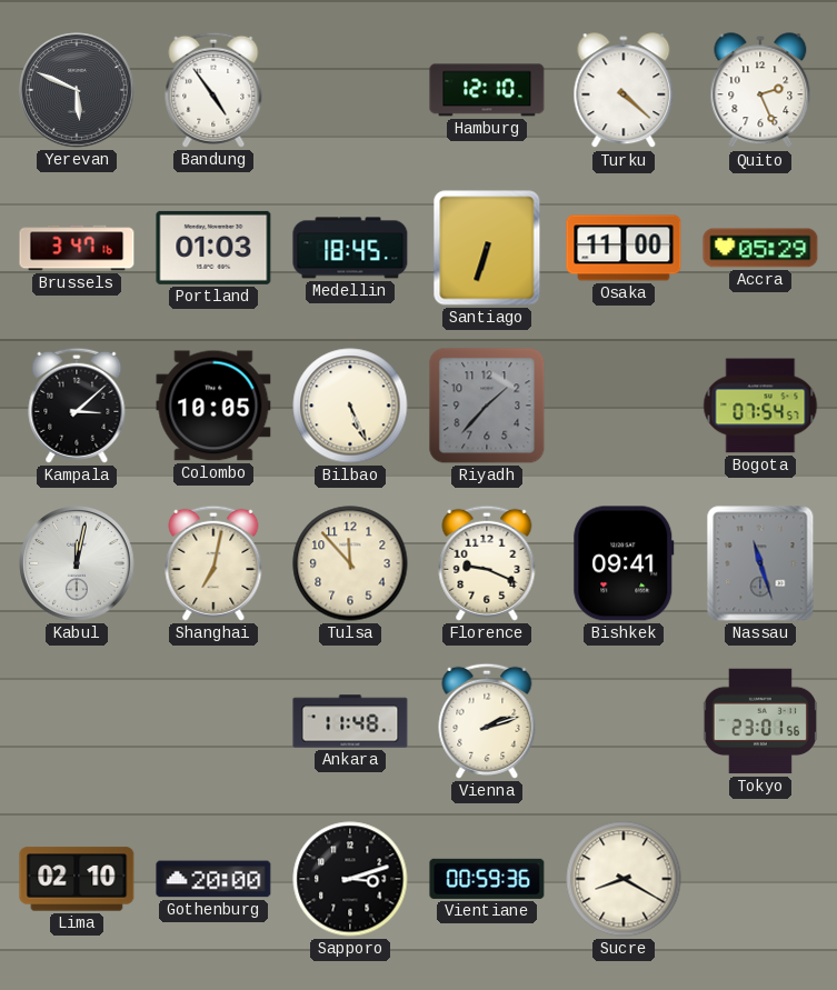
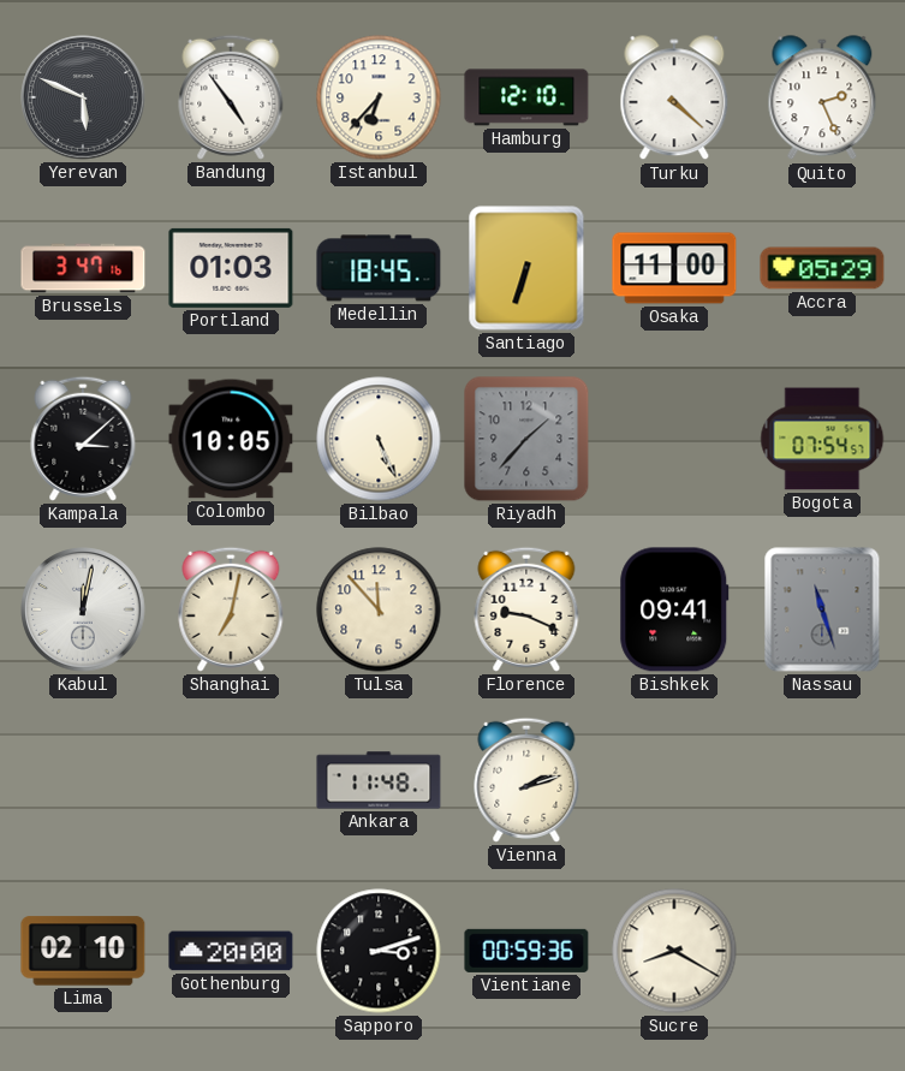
Istanbul: none -> 6:37 (379, 97)
Tokyo: 23:01 -> none (759, 721)
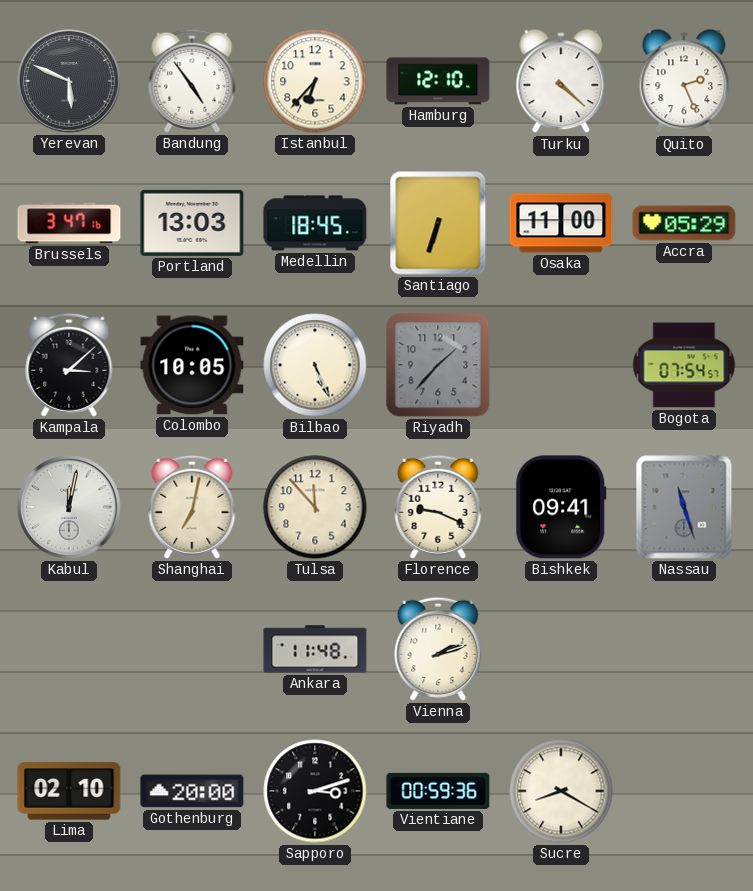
Portland: 01:03 -> 13:03 (192, 223)
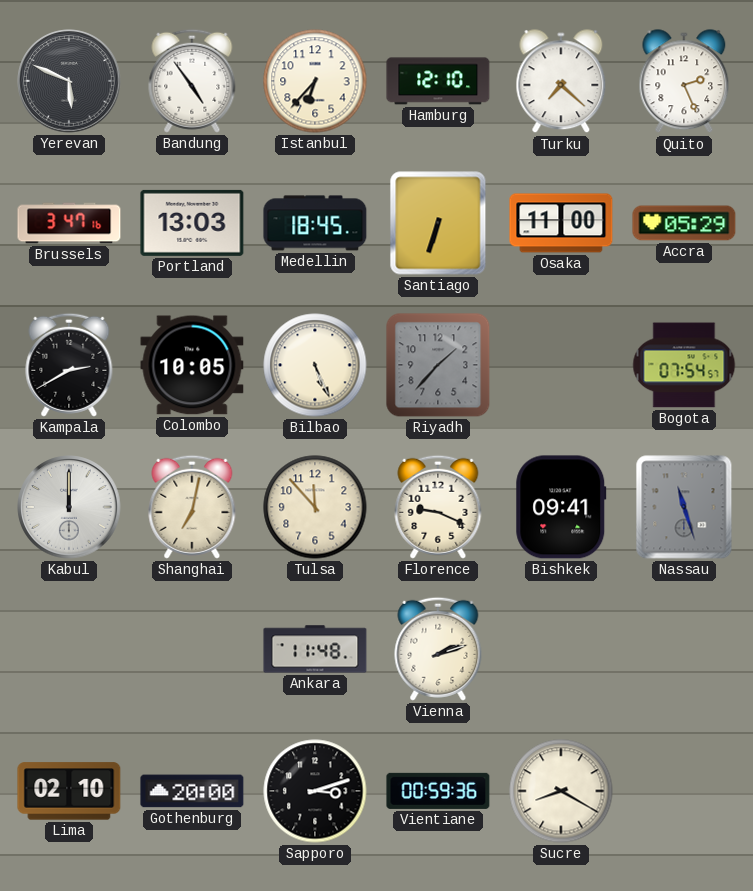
Turku: 4:22 -> 7:22 (561, 82)
Kampala: 3:08 -> 2:40 (69, 365)
Kabul: 12:02 -> 12:00 (69, 507)
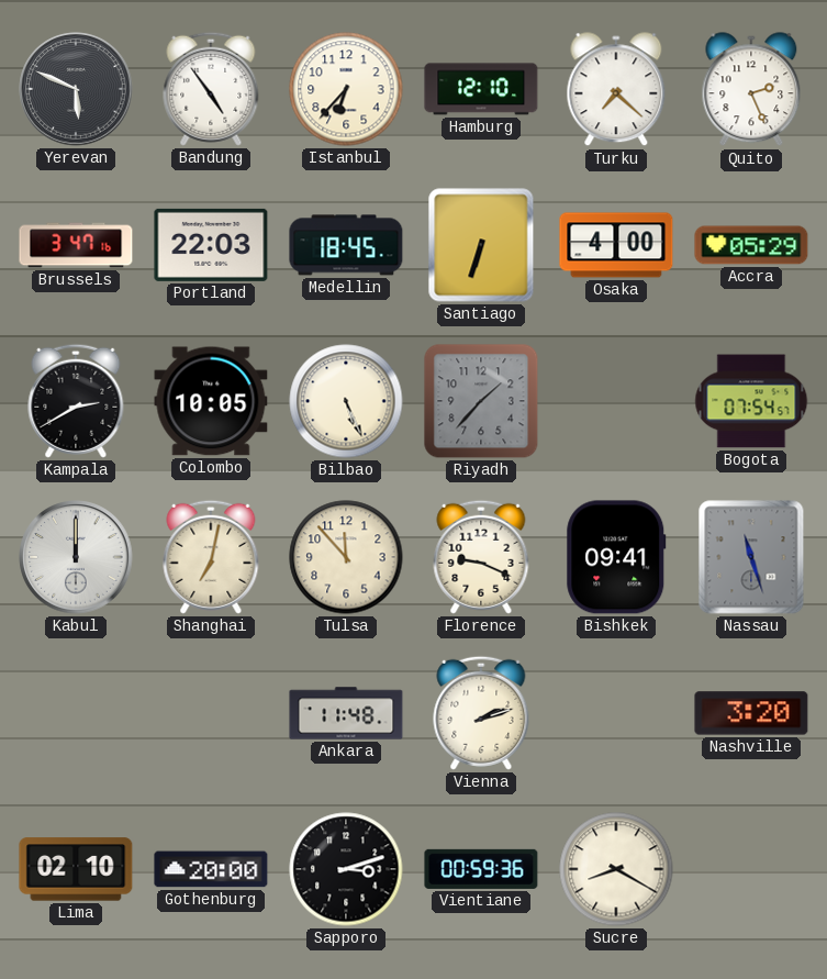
Portland: 13:03 -> 22:03 (211, 245)
Osaka: 11:00 -> 4:00 (616, 245)
Nashville: none -> 3:20 (751, 713)
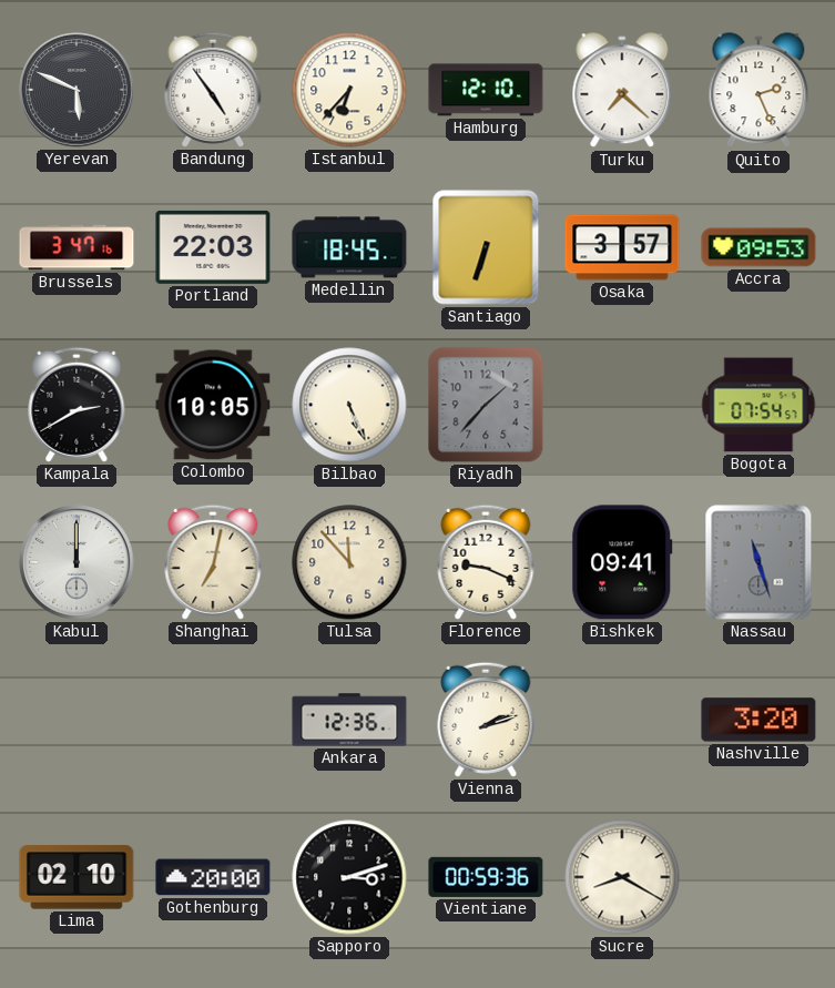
Osaka: 4:00 -> 3:57 (622, 247)
Accra: 05:29 -> 09:53 (758, 247)
Ankara: 11:48 -> 12:36 (349, 720)
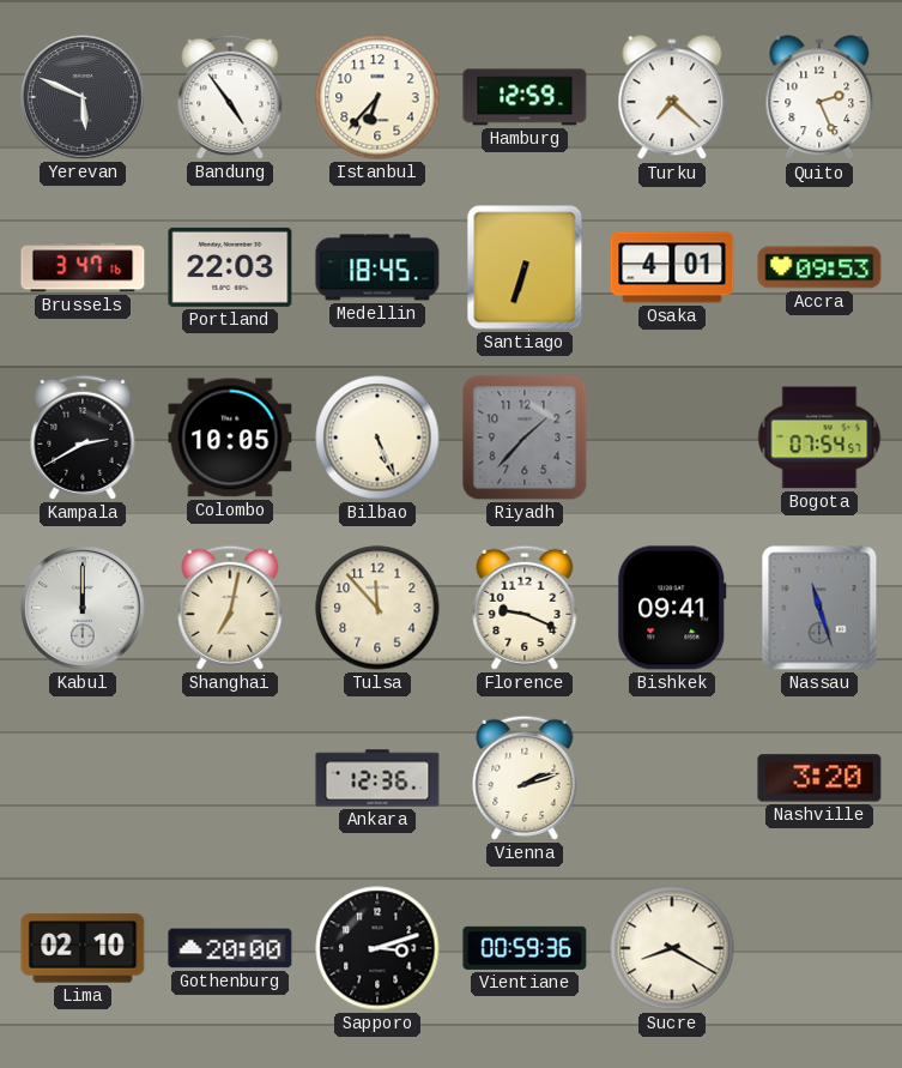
Hamburg: 12:10 -> 12:59 (525, 97)
Osaka: 3:57 -> 4:01 (672, 267)
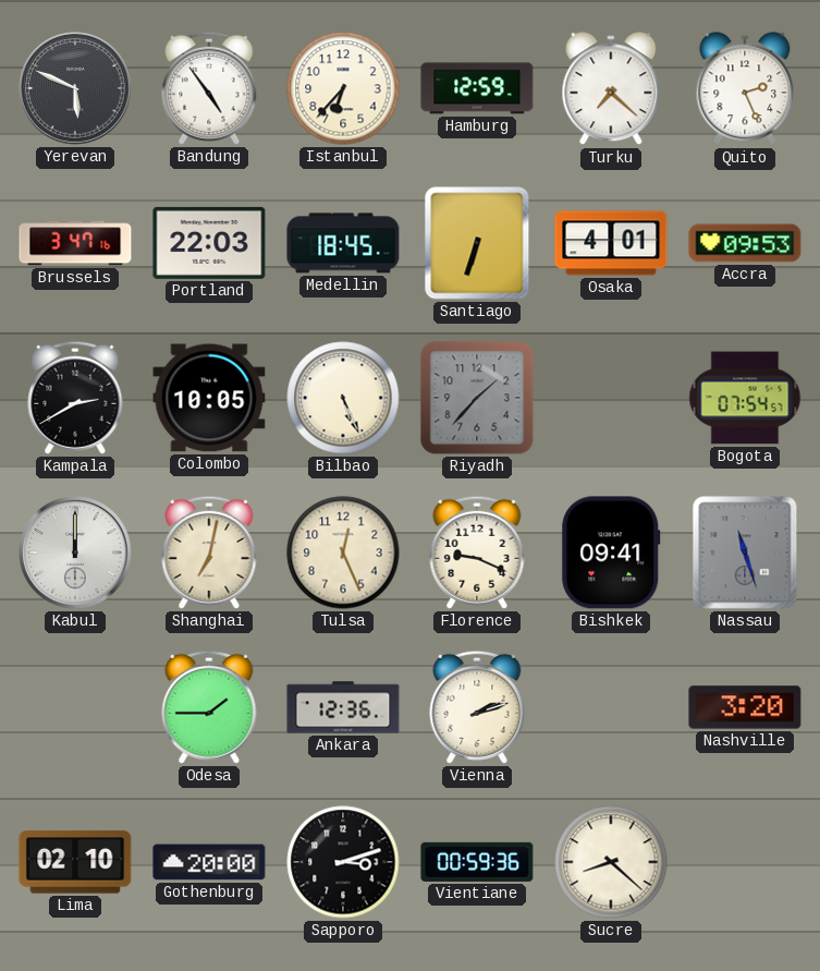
Tulsa: 11:53 -> 12:26 (343, 553)
Odesa: none -> 1:45 (209, 707)
Sucre: 8:20 -> 8:22 (611, 862)
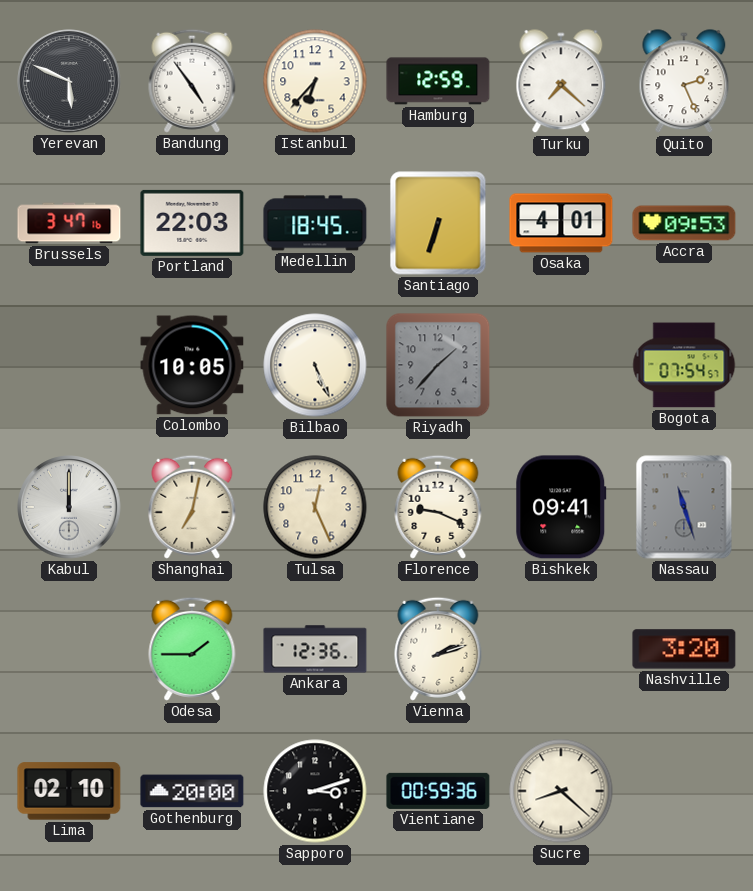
Kampala: 2:40 -> none (75, 398)
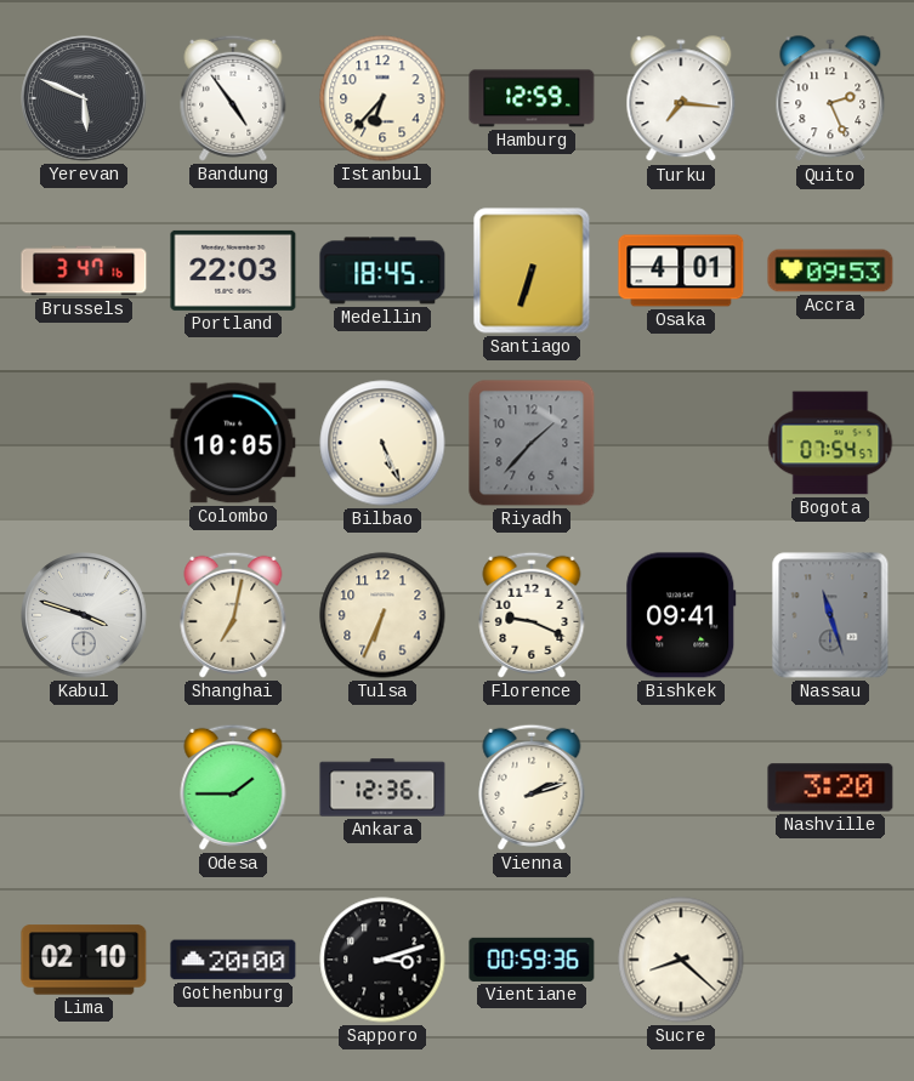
Turku: 7:22 -> 7:16 (681, 99)
Kabul: 12:00 -> 3:48 (84, 615)
Tulsa: 12:26 -> 6:34 (382, 615)
